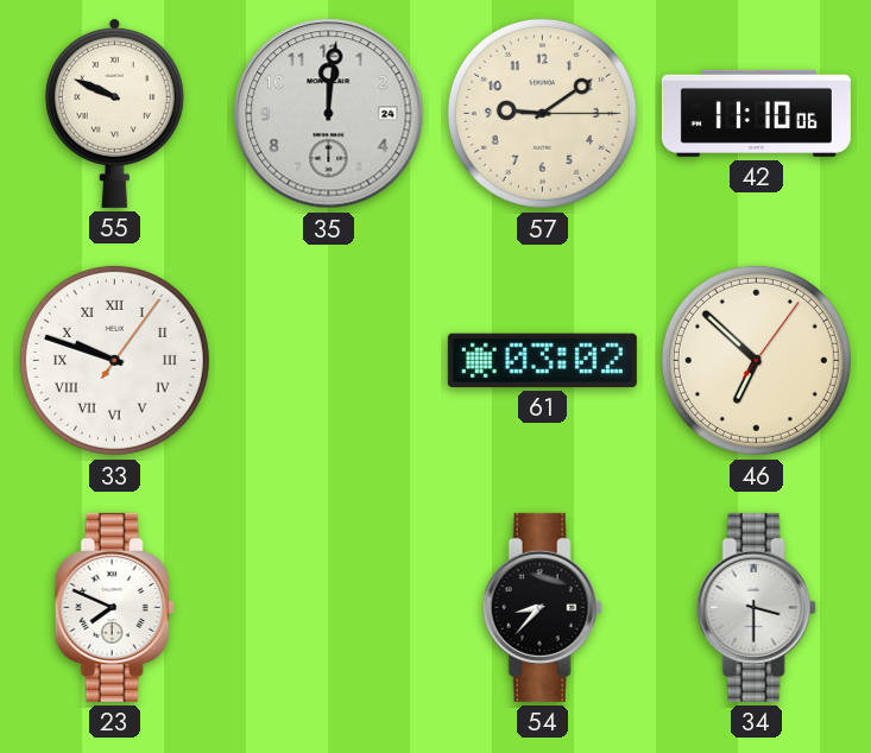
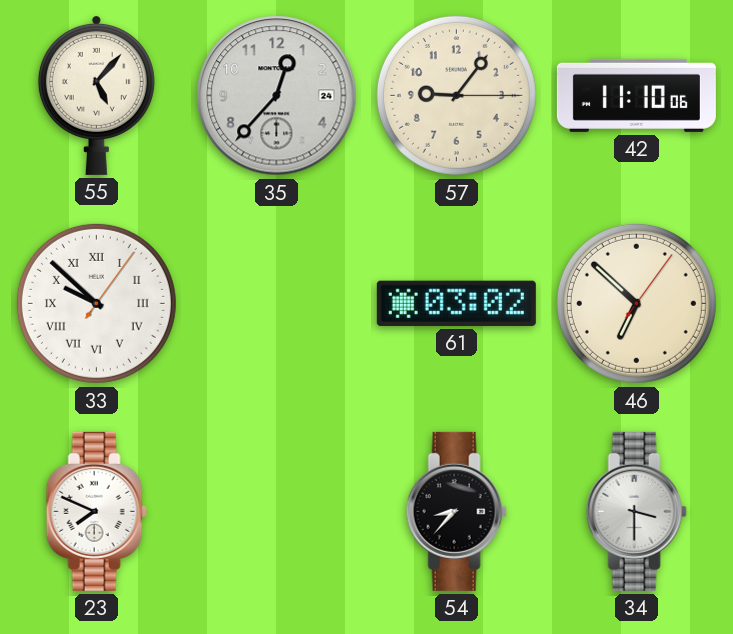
55: 9:49 -> 5:07 (96, 95)
35: 12:01 -> 12:37 (277, 96)
57: 9:09 -> 9:06 (456, 95)
33: 9:48 -> 9:52 (96, 303)
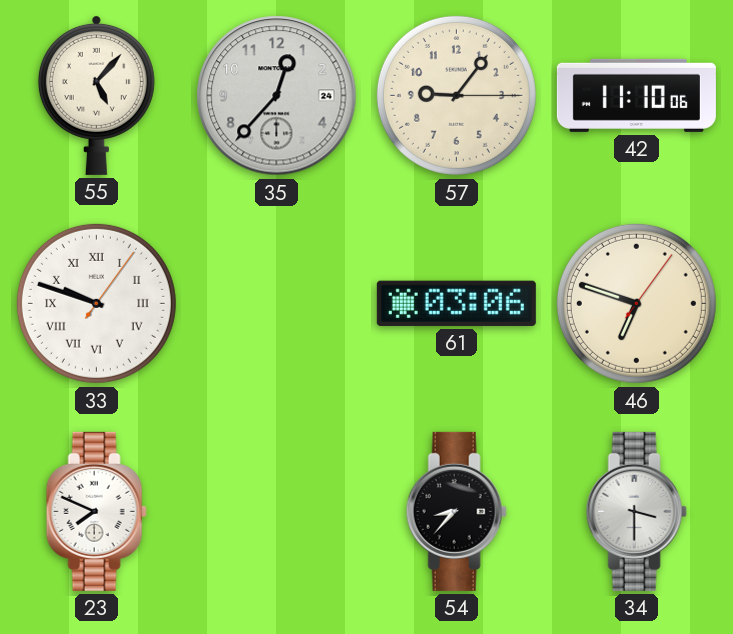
33: 9:52 -> 9:48 (96, 303)
61: 03:02 -> 03:06 (456, 303)
46: 6:52 -> 6:48 (636, 303)
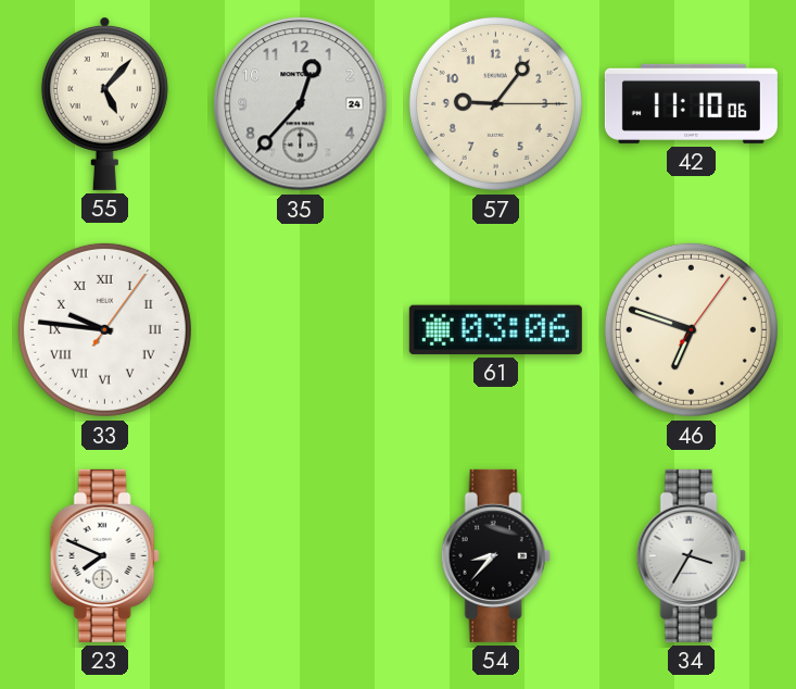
33: 9:48 -> 9:46 (104, 329)
34: 3:30 -> 3:35 (691, 555)
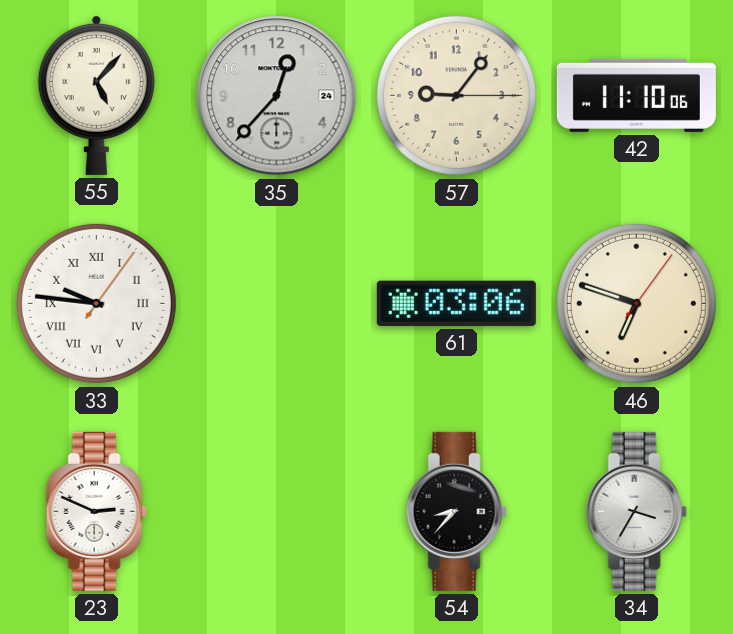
23: 7:49 -> 2:49 (96, 511)
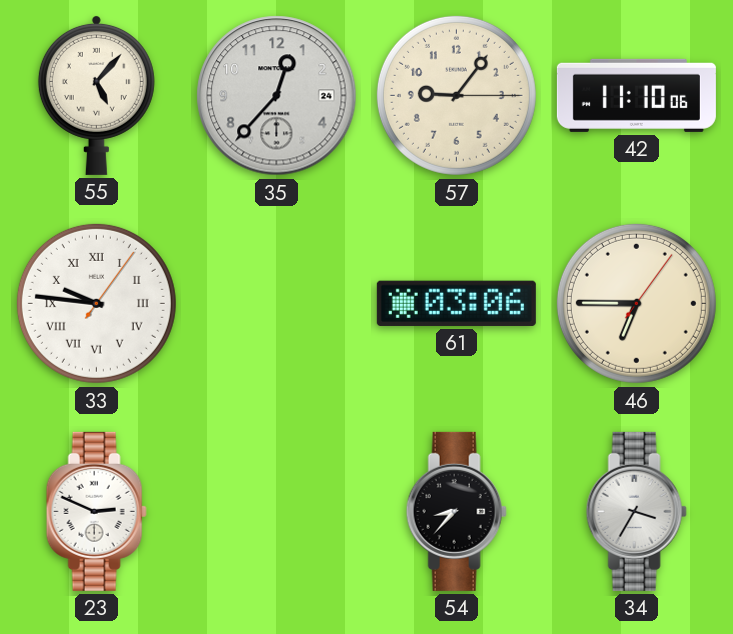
46: 6:48 -> 6:45 (636, 303)
